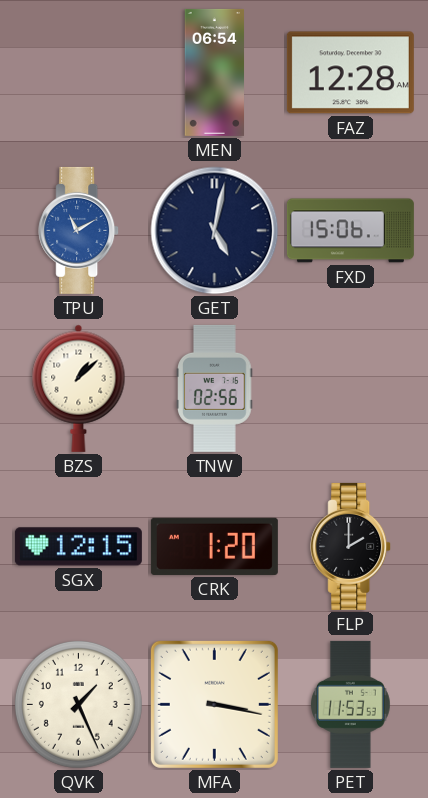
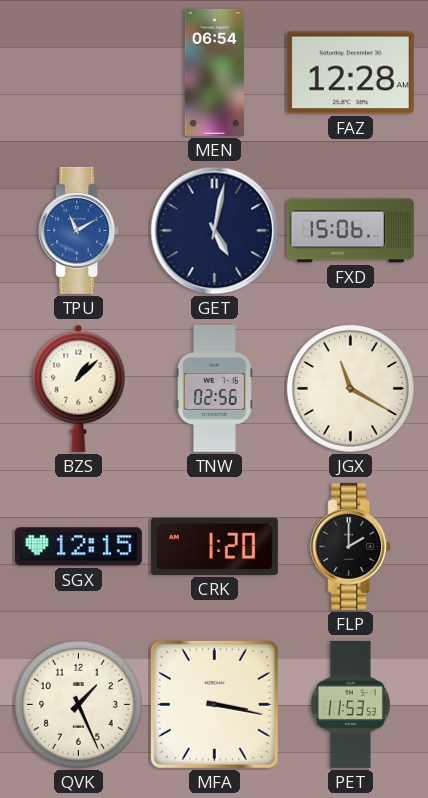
JGX: none -> 11:20 (350, 388)
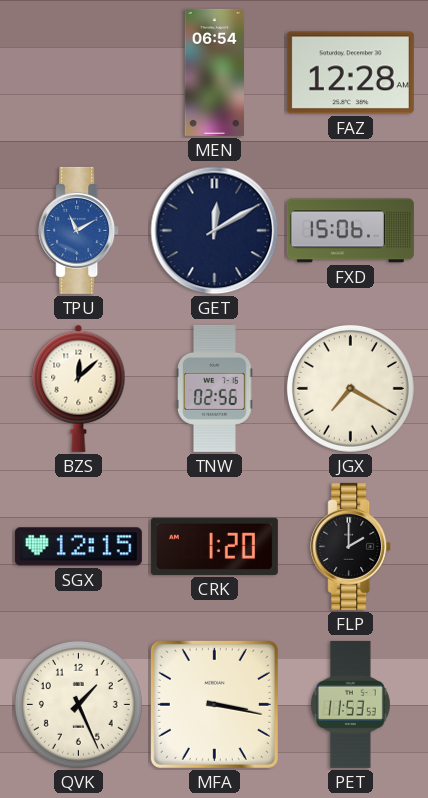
GET: 5:02 -> 12:10 (215, 231)
BZS: 1:08 -> 12:08 (79, 388)
JGX: 11:20 -> 7:20 (350, 388)
